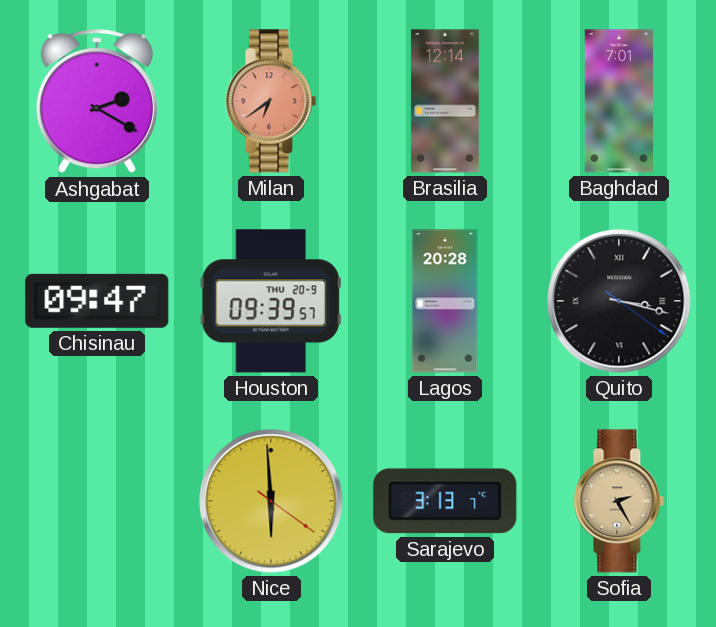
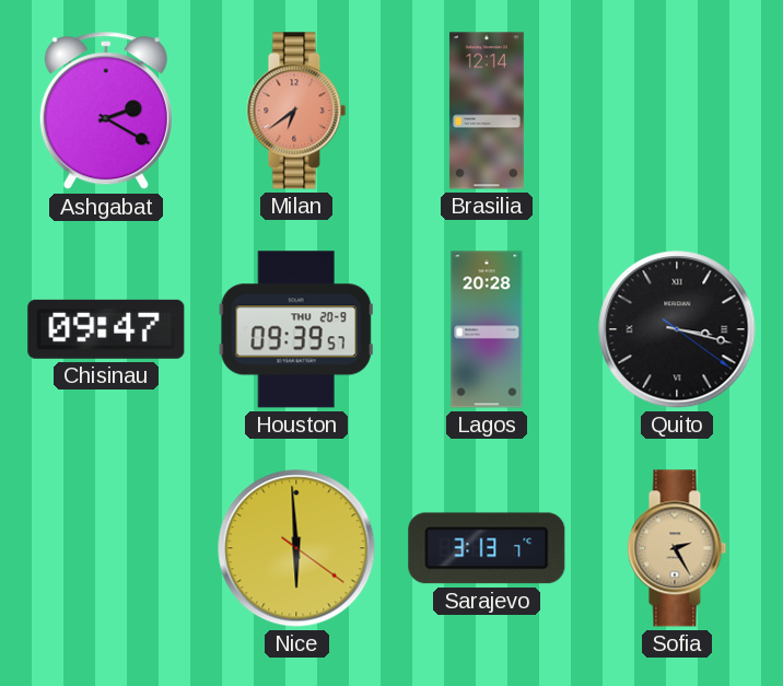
Baghdad: 7:01 -> none (618, 101)
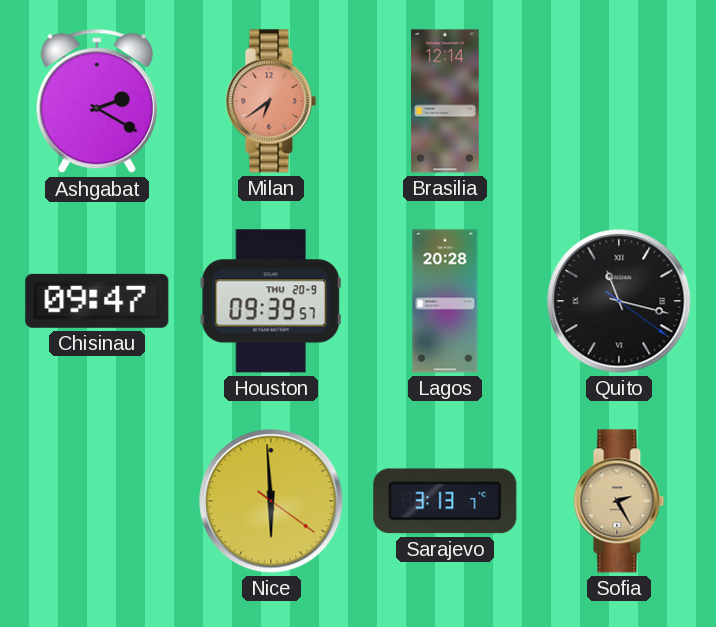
Quito: 3:17 -> 11:17 (619, 301)
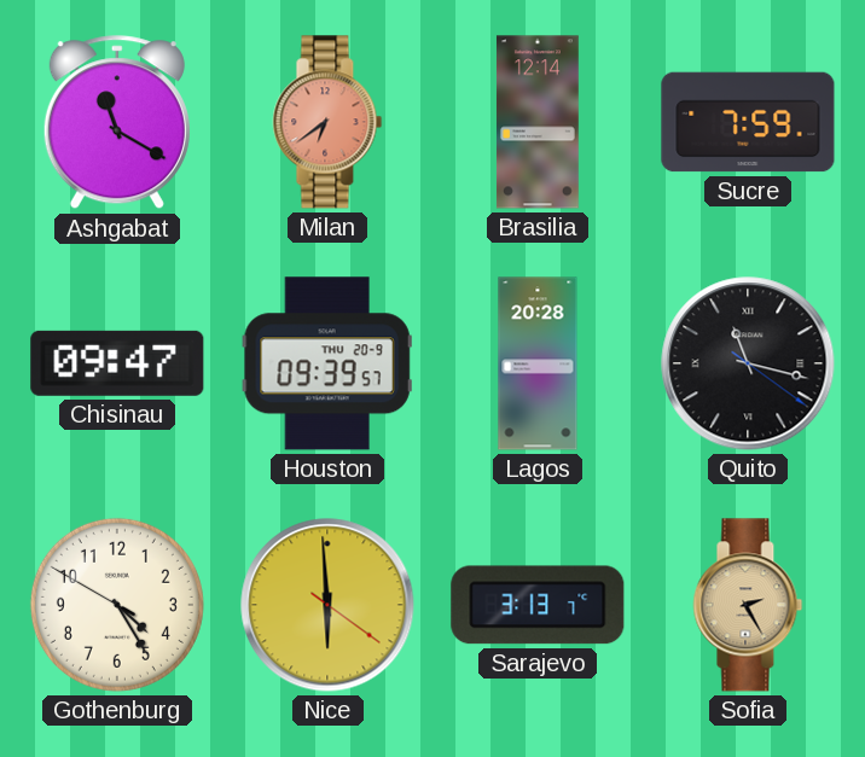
Ashgabat: 2:20 -> 11:20 (117, 123)
Sucre: none -> 7:59 (748, 122)
Gothenburg: none -> 4:24 (117, 605)
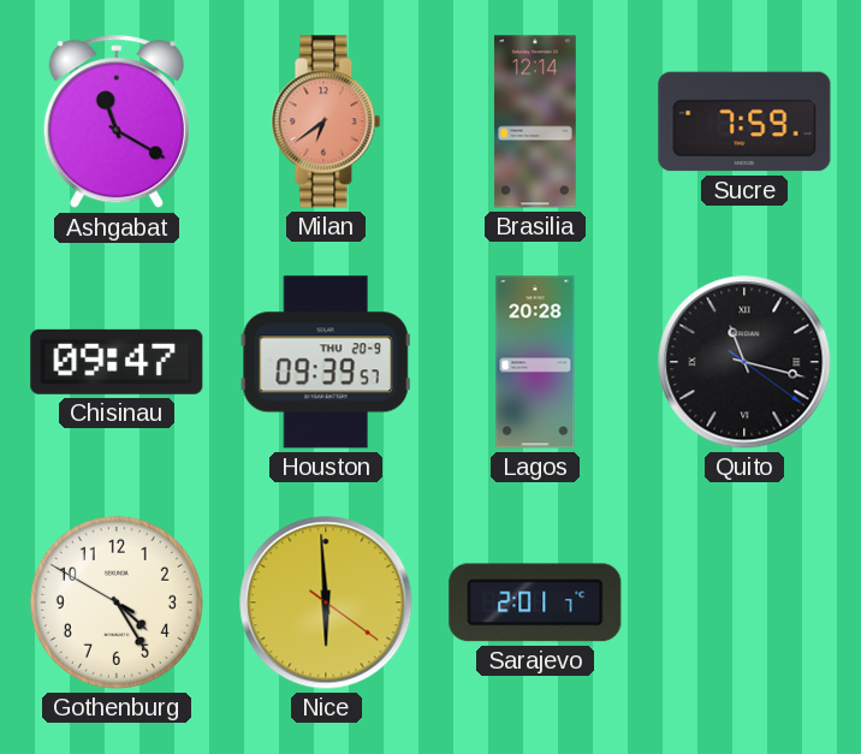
Sarajevo: 3:13 -> 2:01 (535, 602)
Sofia: 2:25 -> none (748, 605)
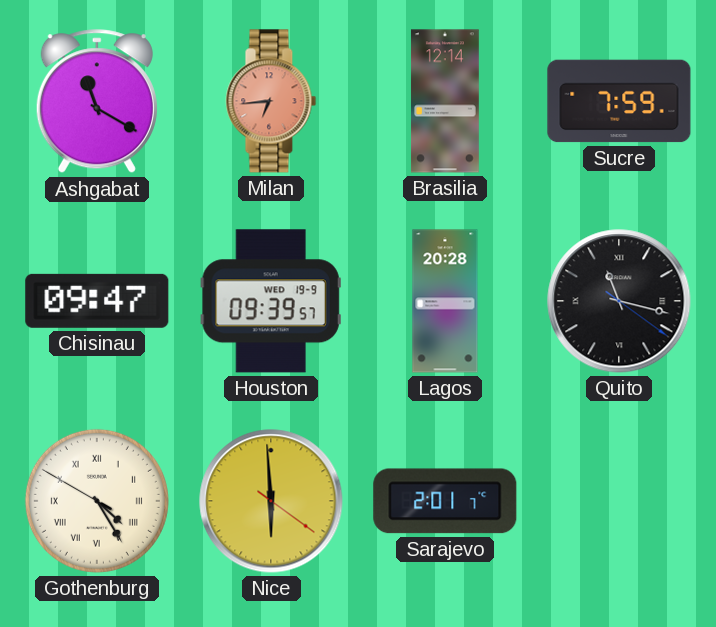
Milan: 6:39 -> 6:44 (271, 101)
Houston date: THU 20-9 -> WED 19-9 (271, 301)
Gothenburg numerals: Arabic -> Roman (97, 501)
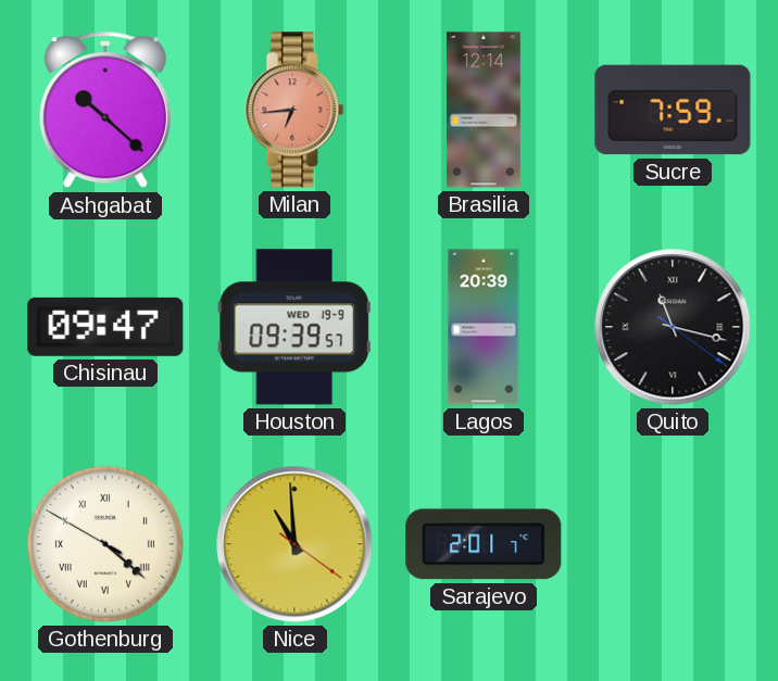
Ashgabat: 11:20 -> 10:22 (105, 111)
Lagos: 20:28 -> 20:39 (484, 327)
Gothenburg: 4:24 -> 4:21 (105, 544)
Nice: 5:59 -> 10:59 (294, 544)
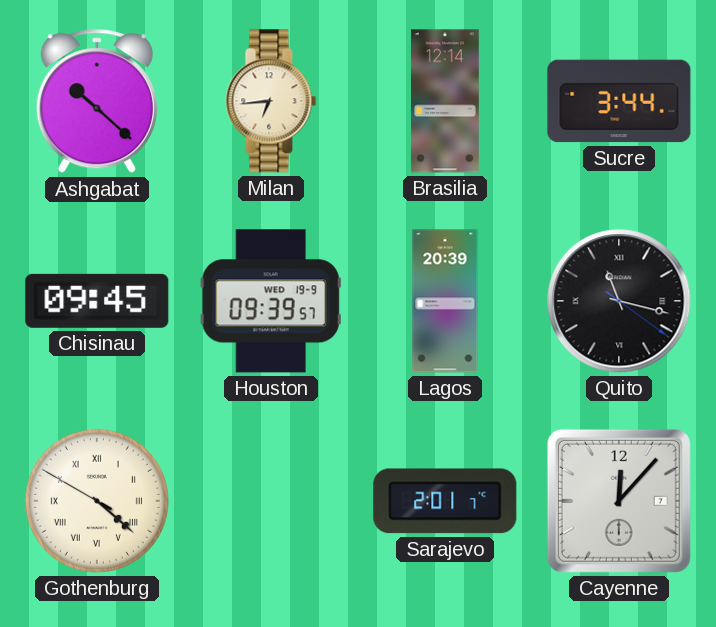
Milan dial: salmon -> cream (271, 101)
Sucre: 7:59 -> 3:44 (619, 101)
Chisinau: 09:47 -> 09:45 (97, 301)
Nice: 10:59 -> none (294, 544)
Cayenne: none -> 12:07 (619, 501)
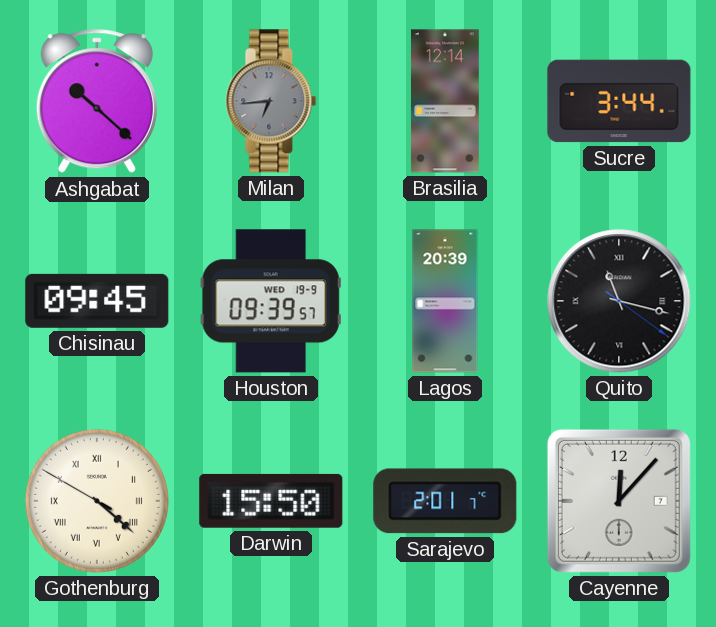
Milan dial: cream -> grey (271, 101)
Darwin: none -> 15:50 (271, 501)
